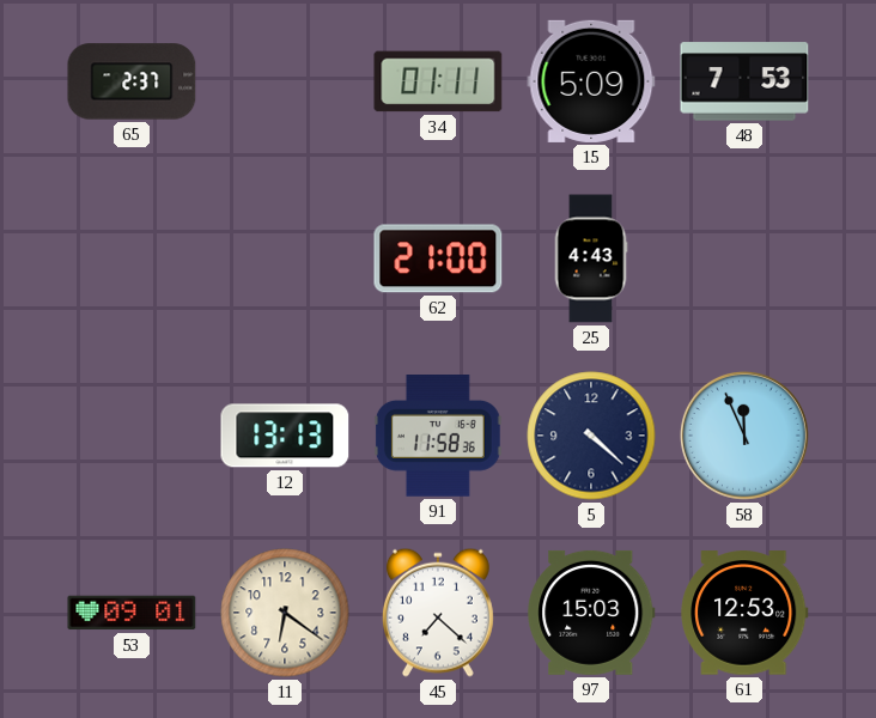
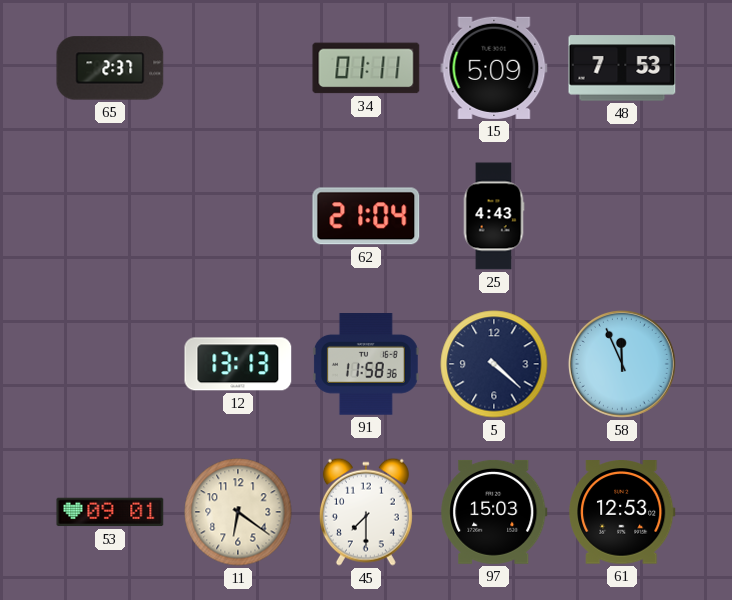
62: 21:00 -> 21:04 (366, 216)
45: 7:22 -> 7:30 (366, 512)
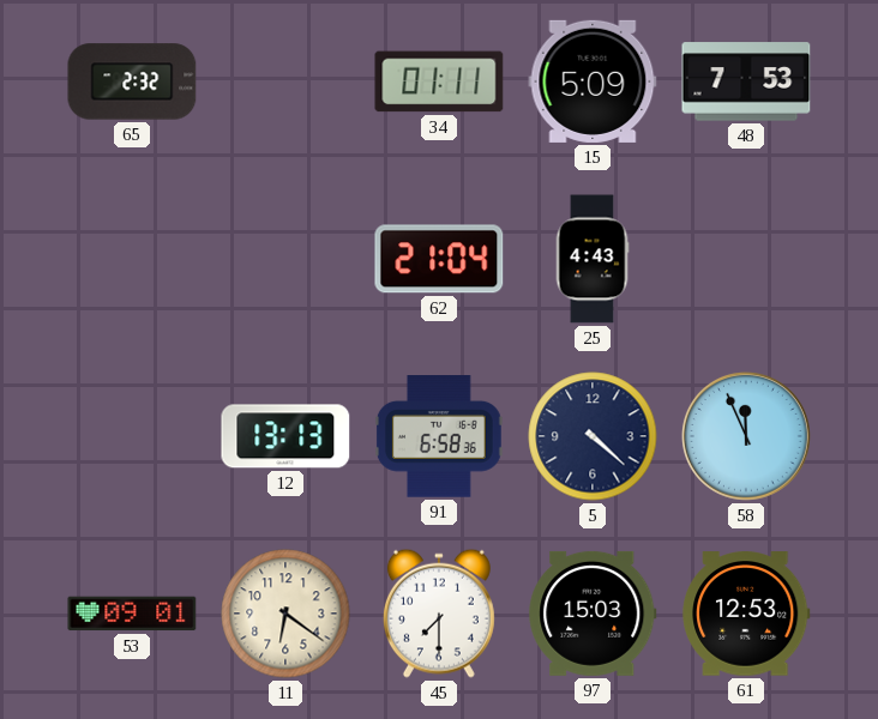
65: 2:37 -> 2:32 (132, 81)
91: 11:58 -> 6:58 (439, 437)
